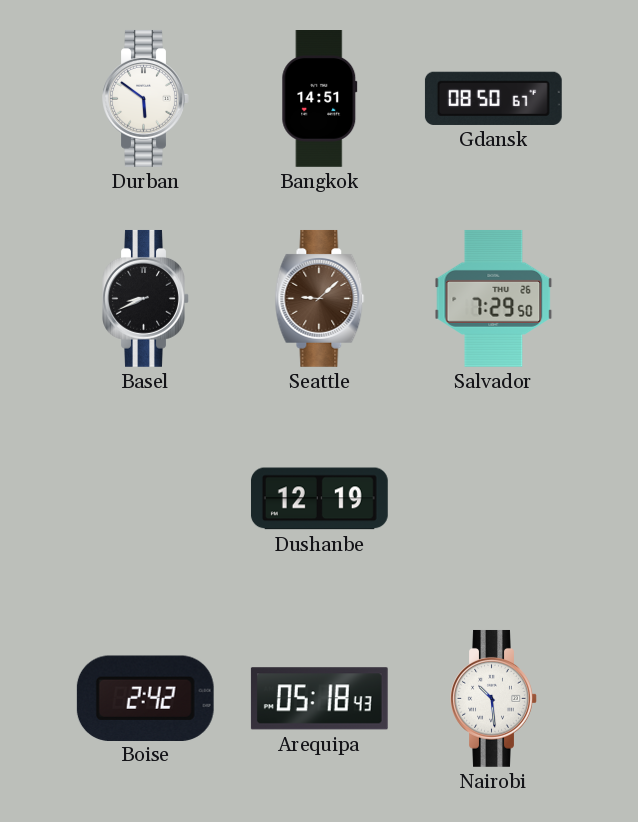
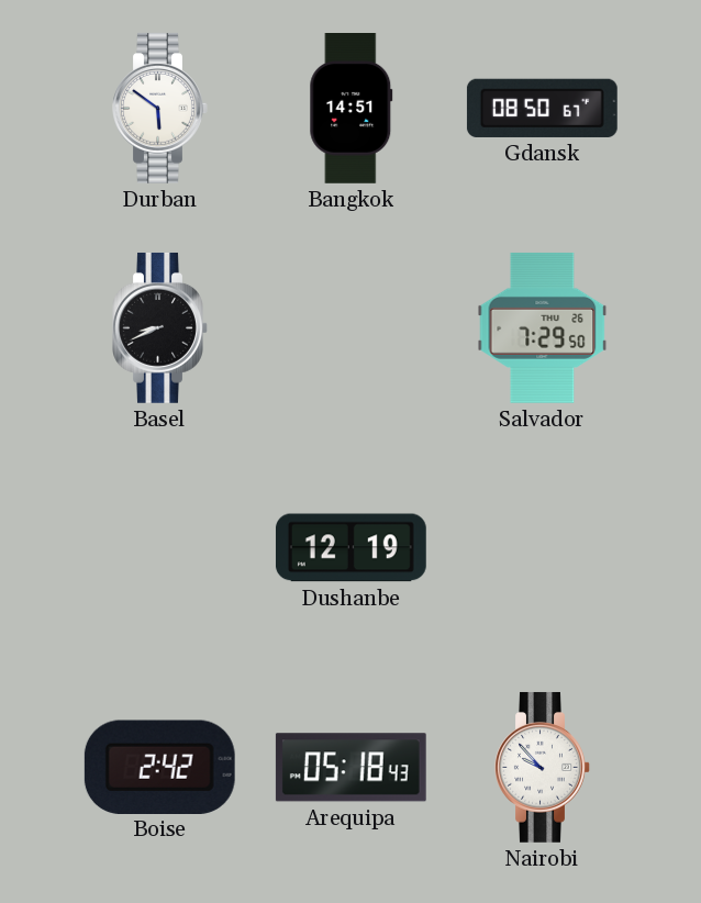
Seattle: 9:08 -> none (320, 298)
Nairobi: 10:29 -> 9:53 (543, 767)
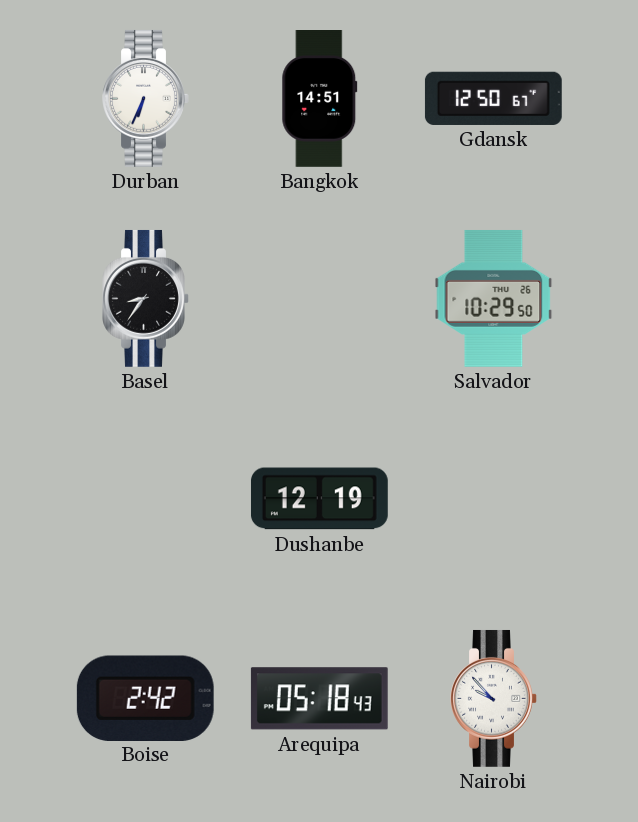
Durban: 5:51 -> 6:34 (146, 98)
Gdansk: 08:50 -> 12:50 (493, 98)
Basel: 8:41 -> 8:36 (146, 298)
Salvador: 7:29 -> 10:29 (494, 298)
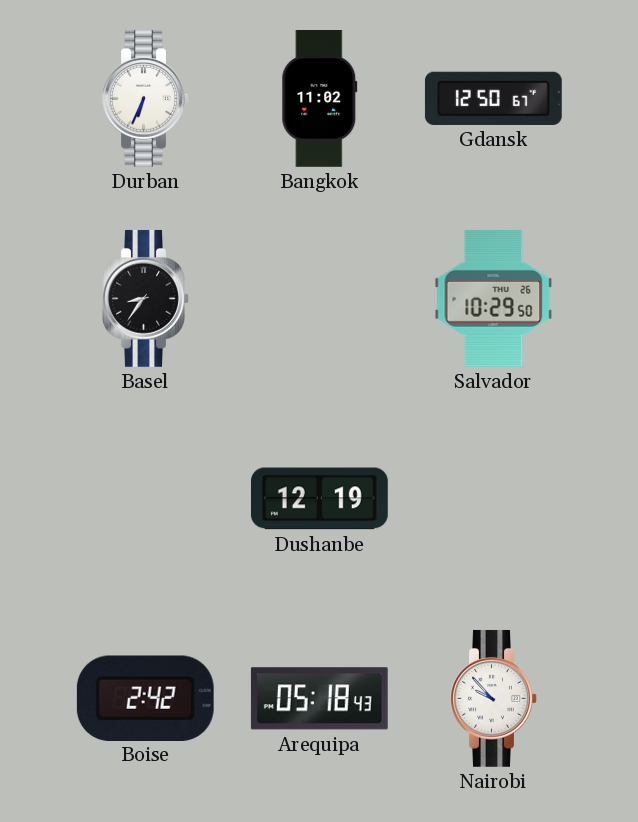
Bangkok: 14:51 -> 11:02 (320, 99)
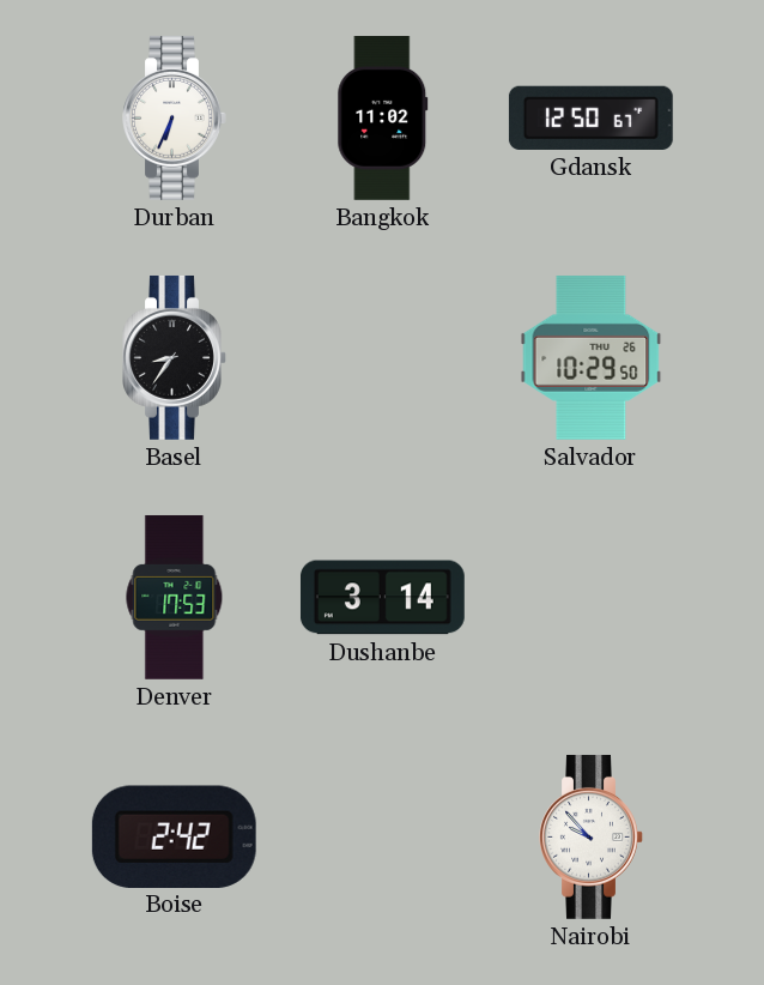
Denver: none -> 17:53 (175, 597)
Dushanbe: 12:19 -> 3:14 (382, 598)
Arequipa: 05:18 -> none (319, 699)
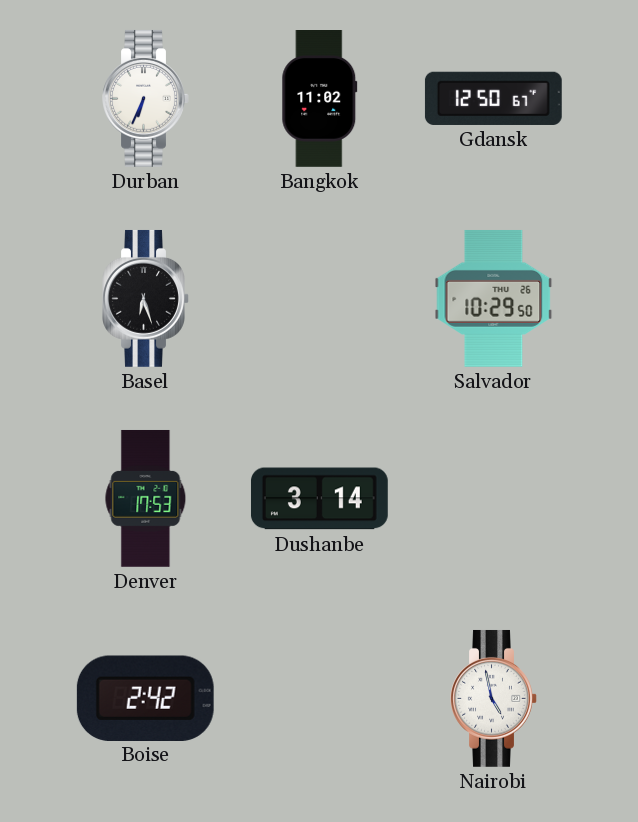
Basel: 8:36 -> 6:27 (146, 298)
Nairobi: 9:53 -> 4:58 (494, 698)
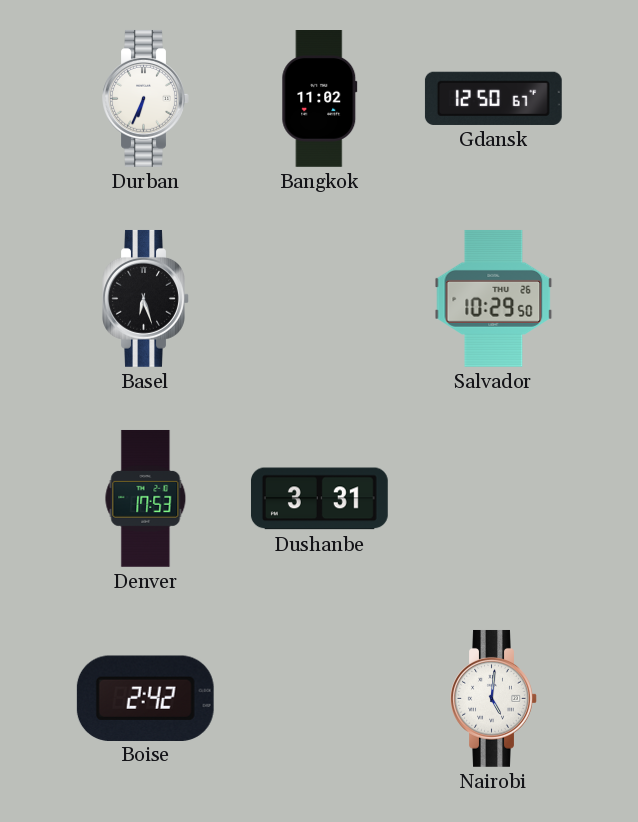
Dushanbe: 3:14 -> 3:31 (319, 499)
Nairobi: 4:58 -> 5:01 (494, 698)
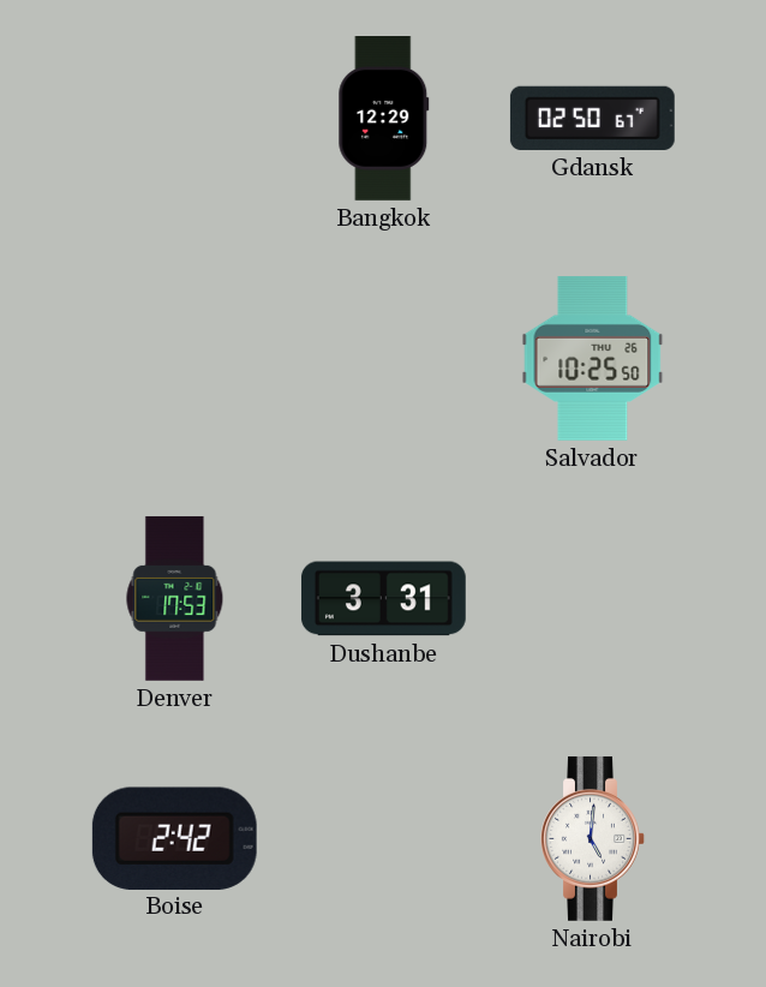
Durban: 6:34 -> none (146, 98)
Bangkok: 11:02 -> 12:29 (384, 119)
Gdansk: 12:50 -> 02:50 (592, 118)
Basel: 6:27 -> none (146, 298)
Salvador: 10:29 -> 10:25 (593, 358)
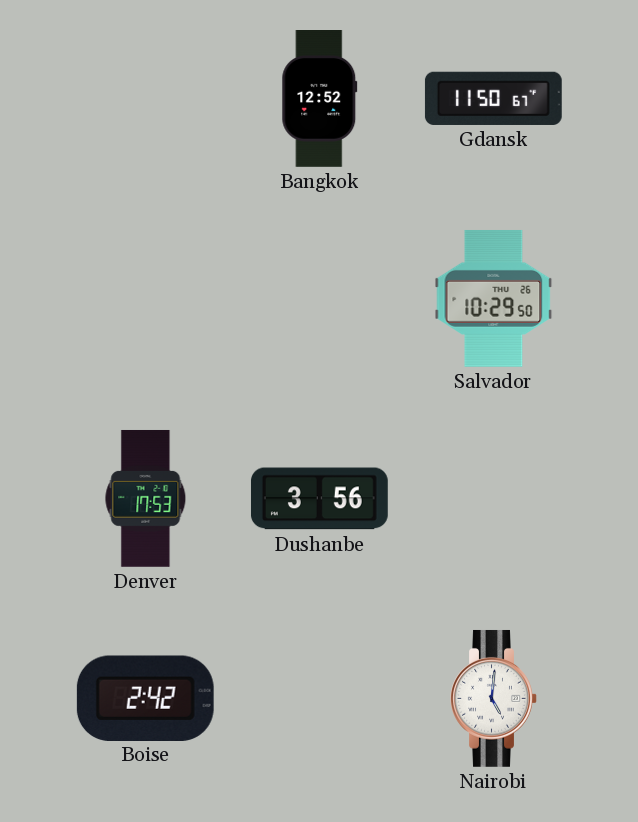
Bangkok: 12:29 -> 12:52 (320, 99)
Gdansk: 02:50 -> 11:50 (493, 98)
Salvador: 10:25 -> 10:29 (494, 298)
Dushanbe: 3:31 -> 3:56 (319, 499)
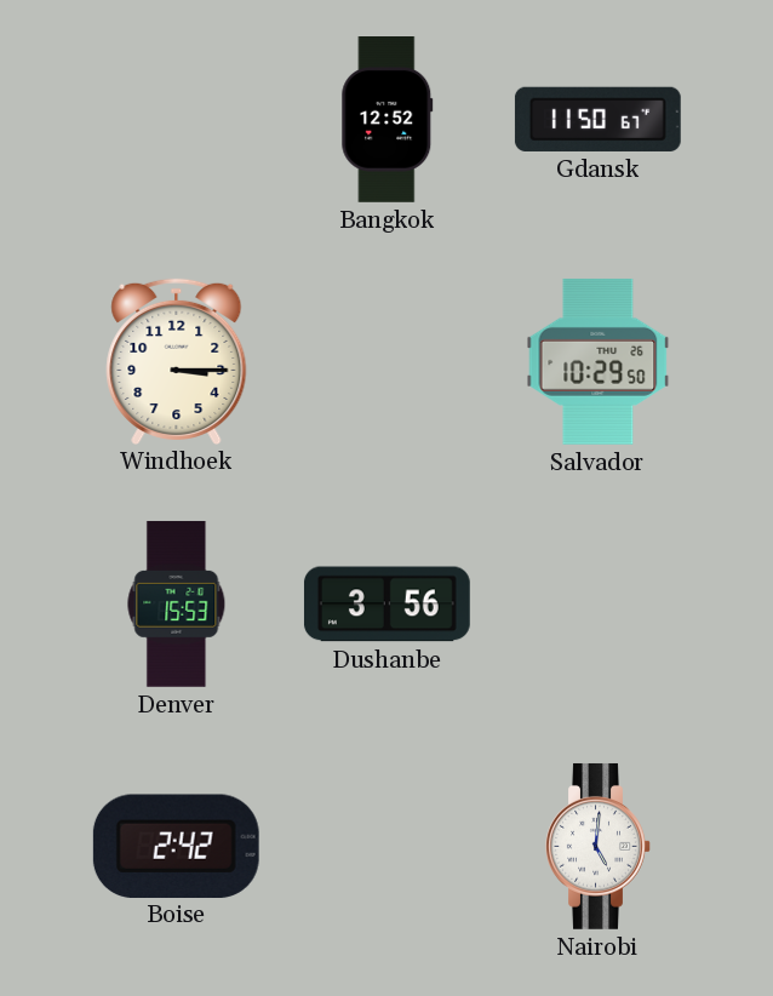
Windhoek: none -> 3:15 (177, 361)
Denver: 17:53 -> 15:53 (177, 603)
